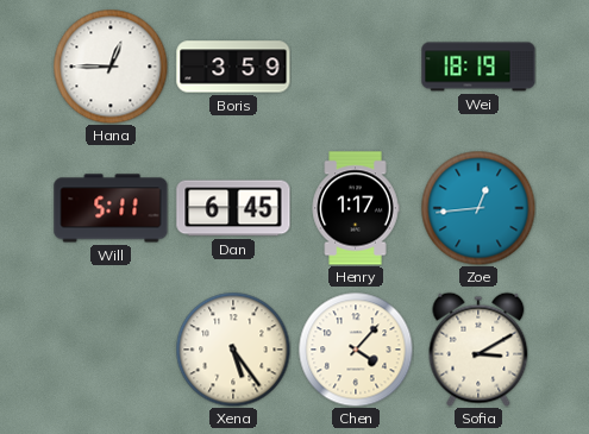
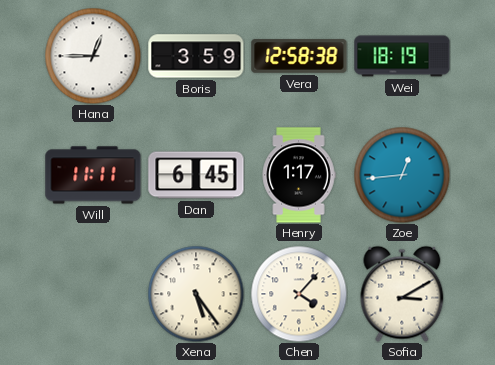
Vera: none -> 12:58 (299, 56)
Will: 5:11 -> 11:11 (93, 175)
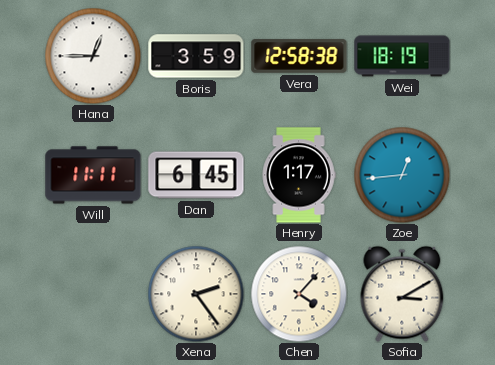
Xena: 5:24 -> 2:24 (196, 294)
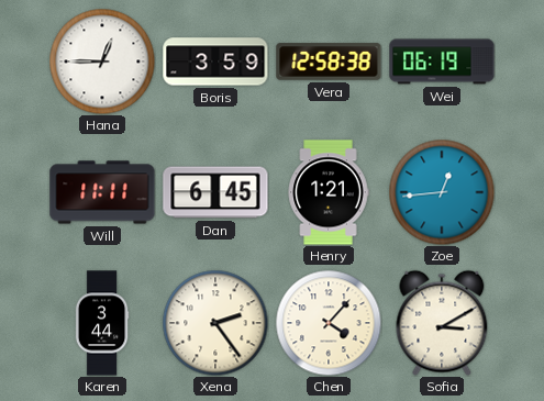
Wei: 18:19 -> 06:19 (442, 62)
Henry: 1:17 -> 1:21 (329, 192)
Karen: none -> 3:44 (102, 323)
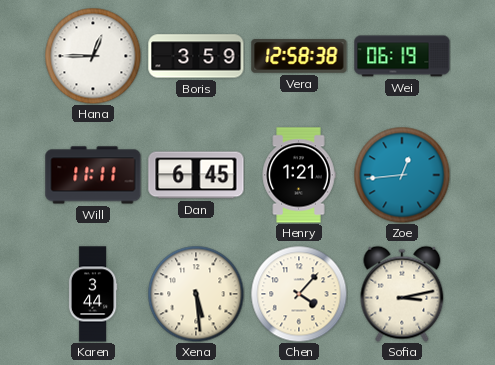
Xena: 2:24 -> 5:29 (196, 294)
Sofia: 3:10 -> 3:13 (402, 294)
